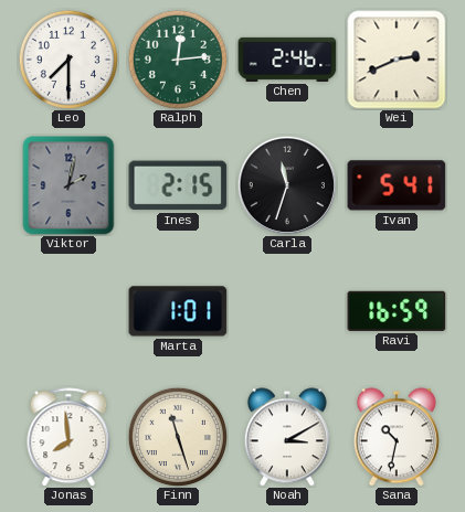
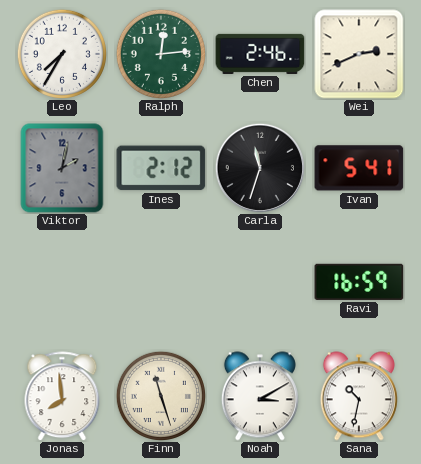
Leo: 7:30 -> 7:35 (62, 54)
Ines: 2:15 -> 2:12 (161, 168)
Marta: 1:01 -> none (178, 311)
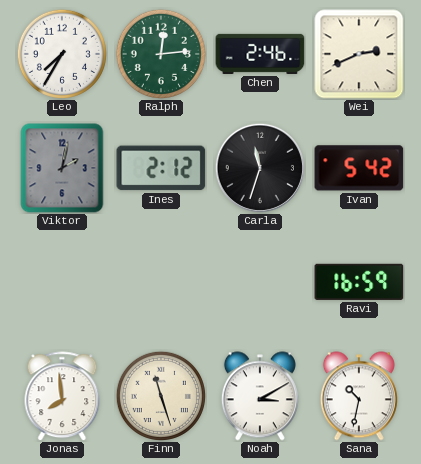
Ivan: 5:41 -> 5:42 (359, 168)
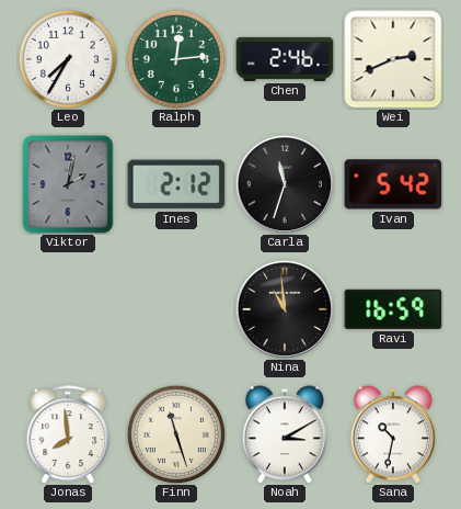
Nina: none -> 10:59 (285, 309)
